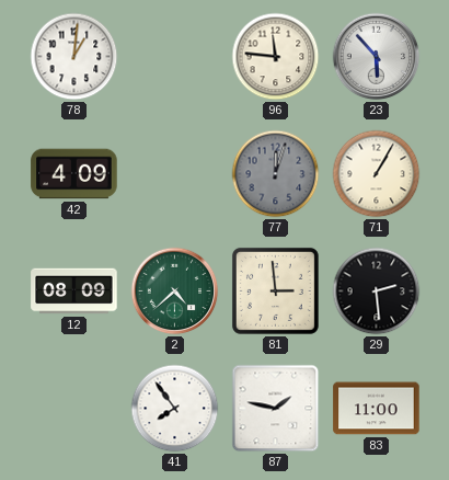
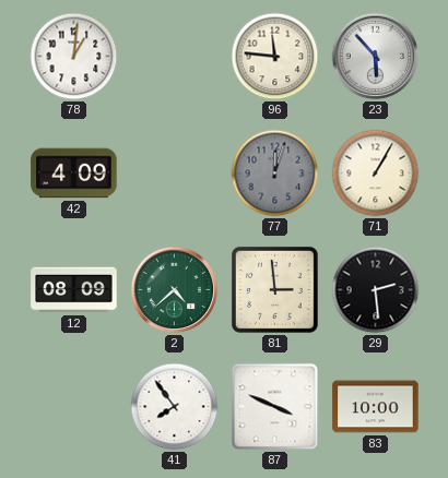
87: 1:47 -> 3:49 (275, 407)
83: 11:00 -> 10:00 (376, 407)
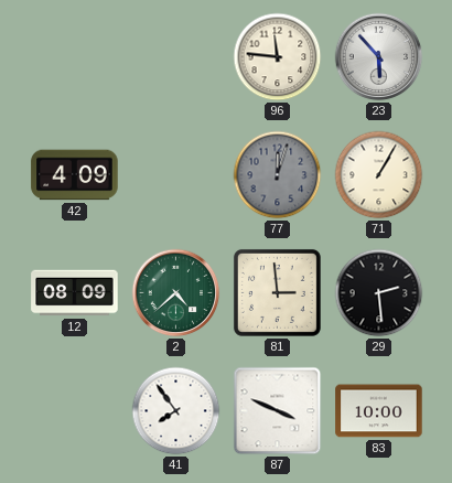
78: 1:01 -> none (74, 57)
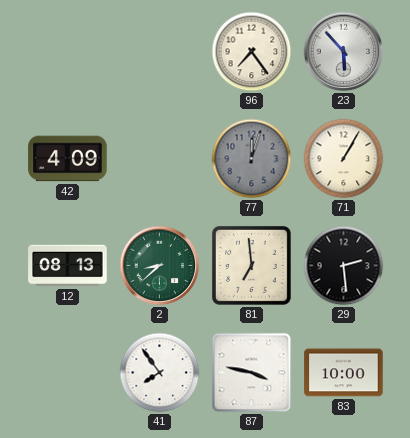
96: 11:46 -> 7:24 (252, 52)
12: 08:09 -> 08:13 (68, 266)
2: 4:38 -> 8:38 (160, 266)
81: 2:59 -> 6:59 (251, 265)
87: 3:49 -> 3:47 (252, 373)
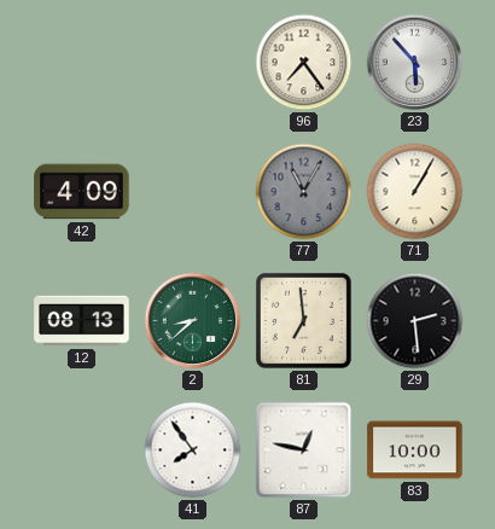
77: 12:03 -> 11:05 (304, 192)
87: 3:47 -> 12:47 (304, 450)
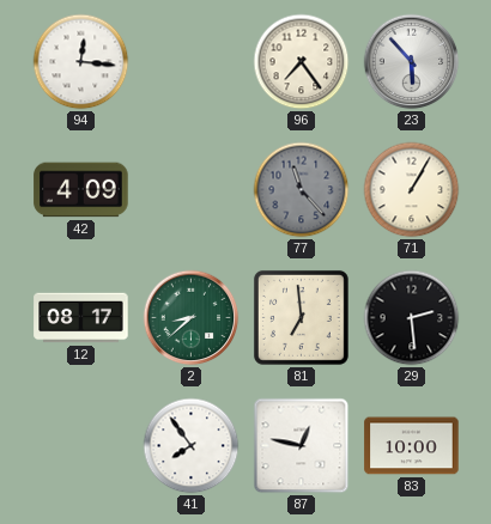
94: none -> 12:16 (81, 62)
77: 11:05 -> 11:23 (302, 190)
12: 08:13 -> 08:17 (81, 318)
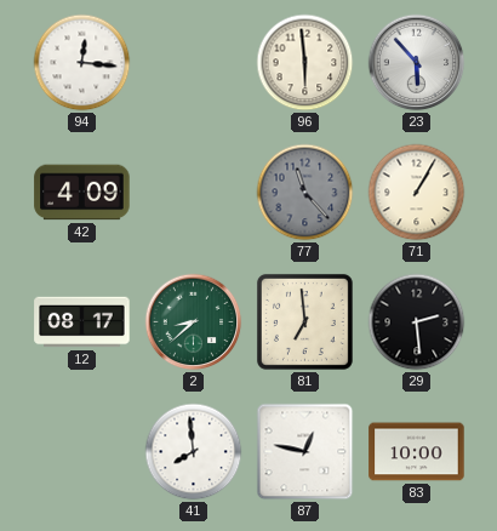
96: 7:24 -> 5:59 (305, 63)
41: 7:54 -> 7:59 (194, 452)
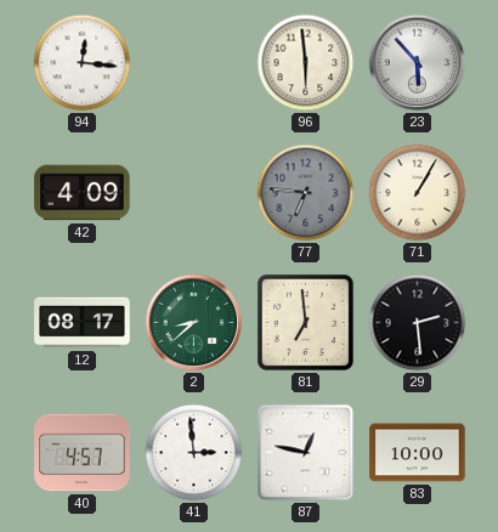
77: 11:23 -> 6:46 (306, 193)
40: none -> 4:57 (83, 453)
41: 7:59 -> 2:59 (194, 453)
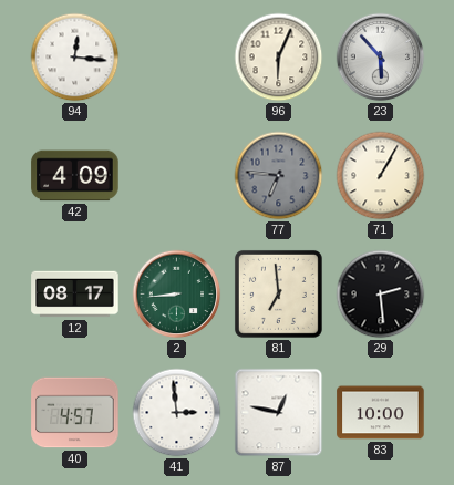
96: 5:59 -> 6:04 (279, 58)
2: 8:38 -> 8:44 (177, 295)
